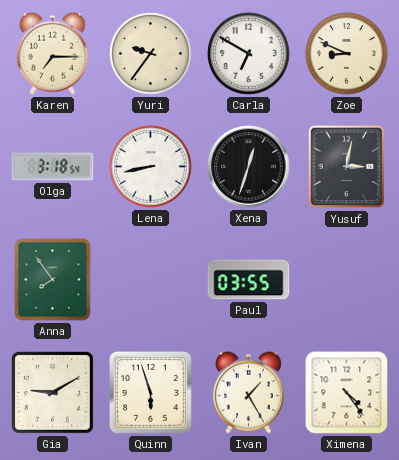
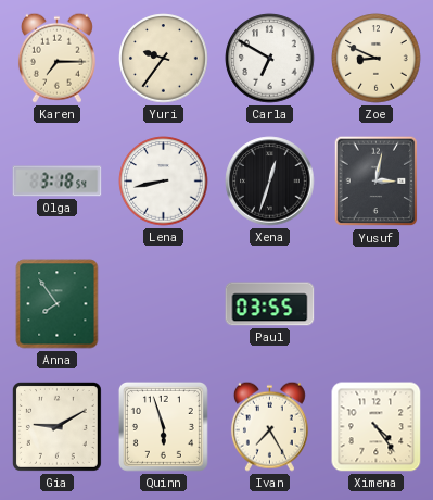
Ivan: 1:25 -> 7:25 (269, 426)
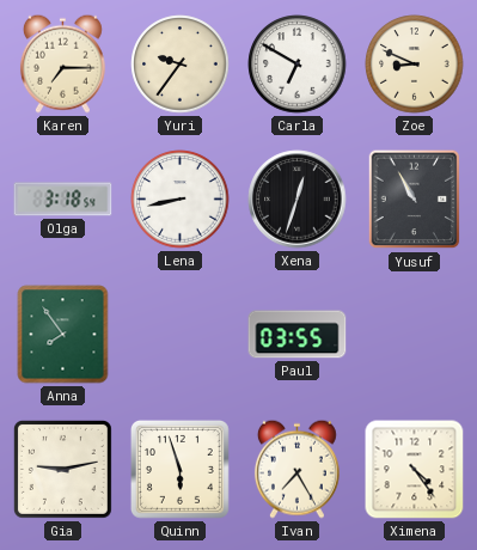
Yusuf: 3:02 -> 10:55 (415, 200)
Gia: 9:10 -> 9:13 (62, 469)
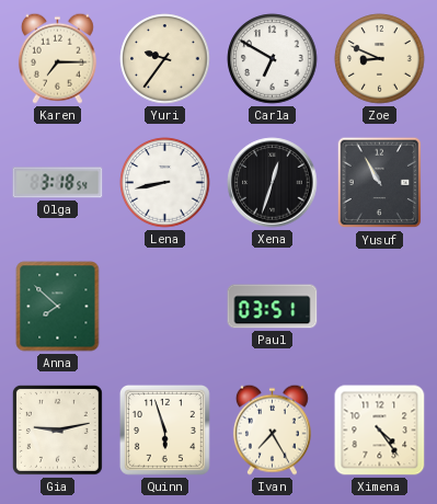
Anna: 7:54 -> 7:52 (58, 307)
Paul: 03:55 -> 03:51 (273, 307)
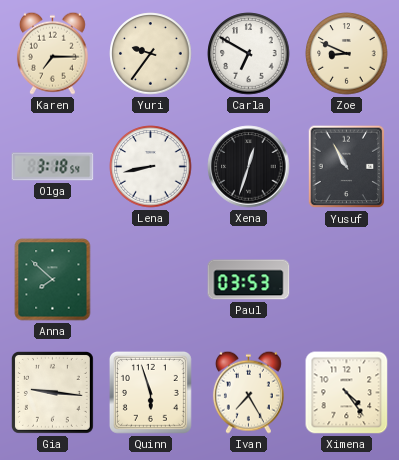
Paul: 03:51 -> 03:53 (249, 280)
Gia: 9:13 -> 9:16 (52, 392)
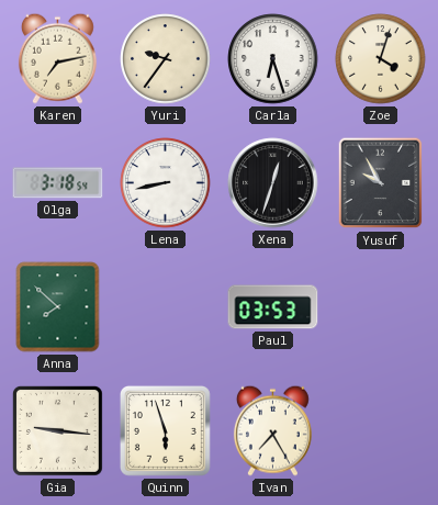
Karen: 7:15 -> 7:13 (57, 58)
Carla: 6:50 -> 6:27 (273, 59)
Zoe: 8:49 -> 4:03 (381, 59)
Yusuf: 10:55 -> 9:55 (381, 183)
Ximena: 4:24 -> none (347, 393)
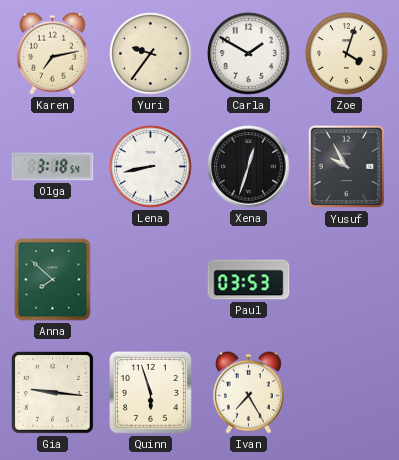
Carla: 6:27 -> 1:50 (249, 54)
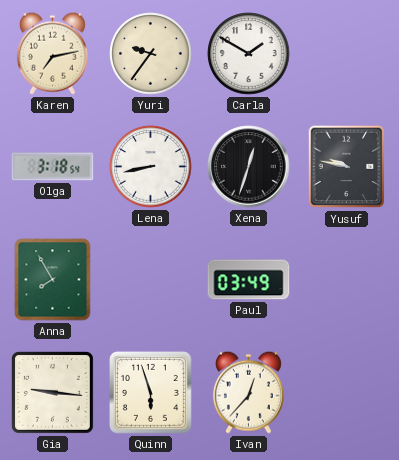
Zoe: 4:03 -> none (347, 54)
Yusuf: 9:55 -> 9:47 (347, 167)
Anna: 7:52 -> 7:55 (53, 280)
Paul: 03:53 -> 03:49 (249, 280)
Ivan: 7:25 -> 12:37 (248, 392)
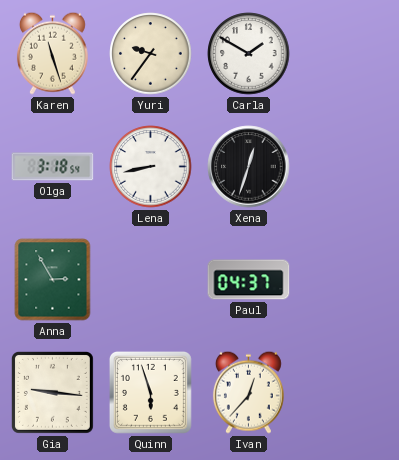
Karen: 7:13 -> 11:27 (52, 53)
Yusuf: 9:47 -> none (347, 167)
Anna: 7:55 -> 2:55 (53, 280)
Paul: 03:49 -> 04:37 (249, 280)
